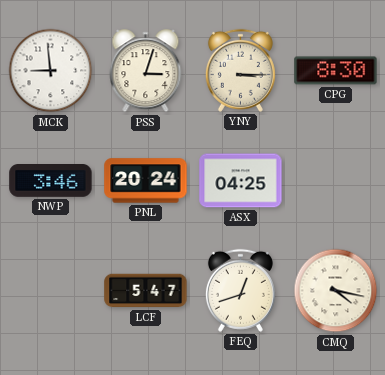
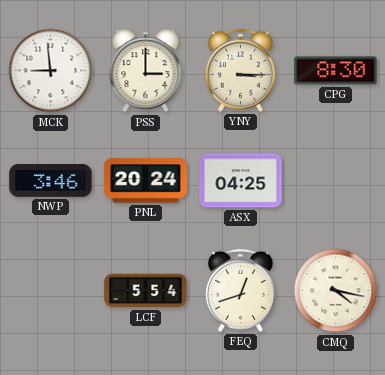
PSS: 3:03 -> 3:00 (146, 71)
LCF: 5:47 -> 5:54 (146, 291)
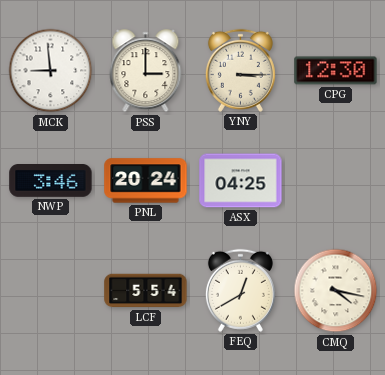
CPG: 8:30 -> 12:30 (336, 71)
FEQ: 12:42 -> 12:40 (240, 290)
